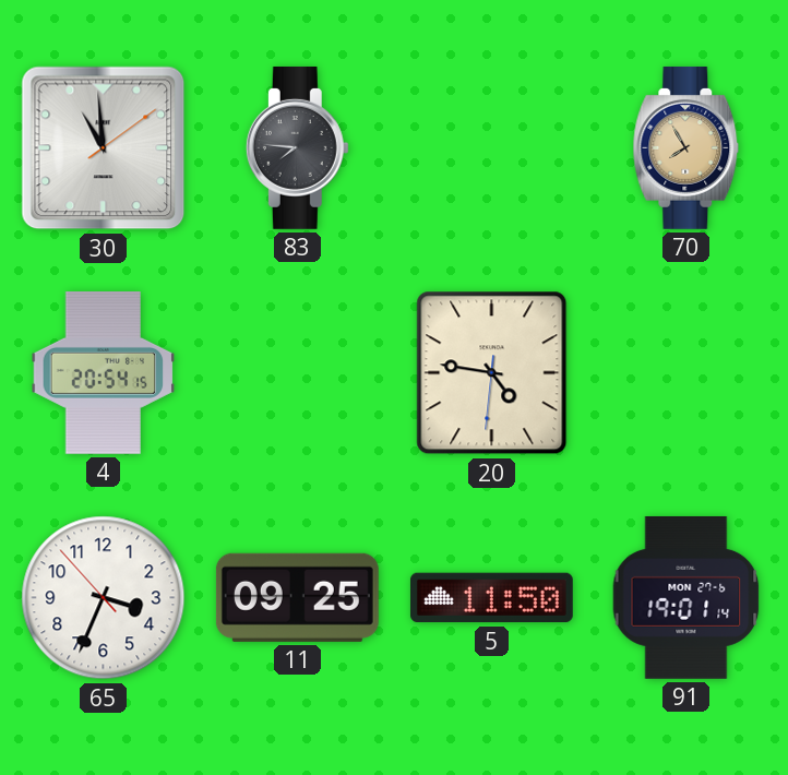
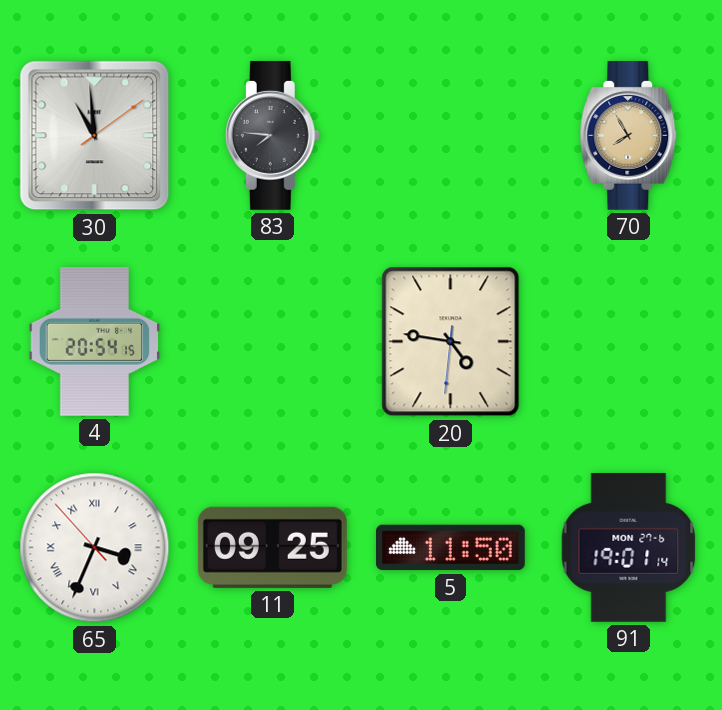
65 numerals: Arabic -> Roman (95, 548)
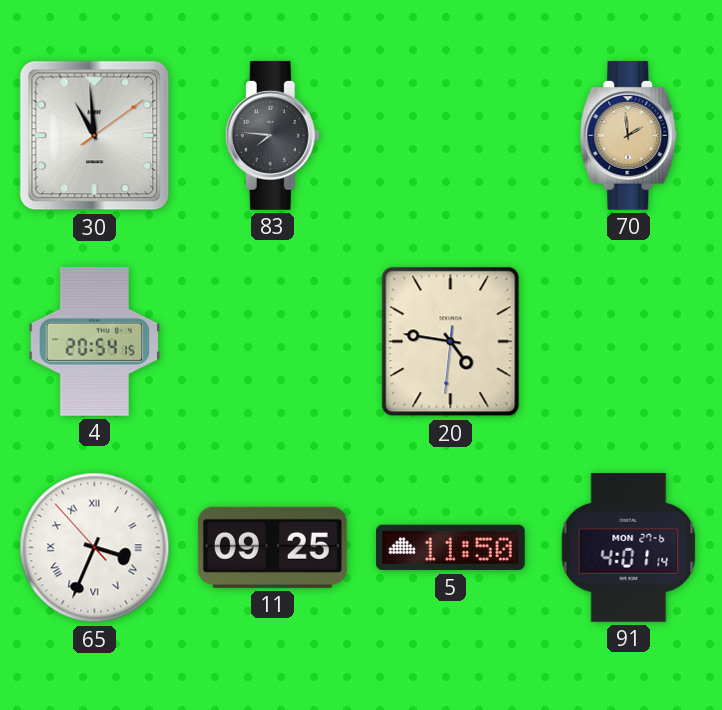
70: 7:55 -> 1:59 (629, 135)
91: 19:01 -> 4:01 (629, 547)
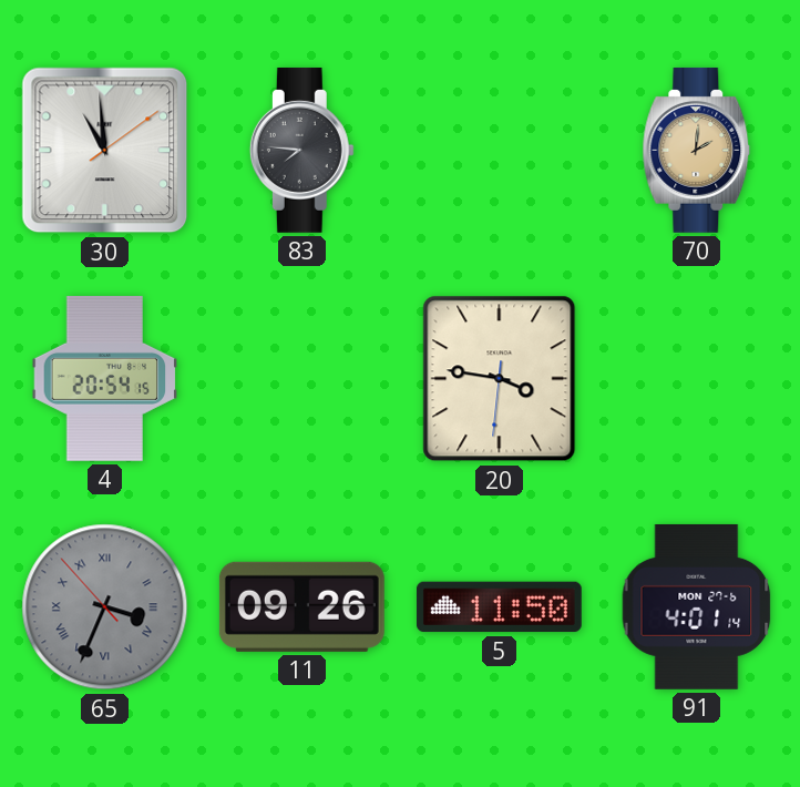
70: 1:59 -> 2:01 (697, 150)
20: 4:46 -> 3:46 (500, 379)
65 dial: white -> grey (105, 607)
11: 09:25 -> 09:26 (301, 606)
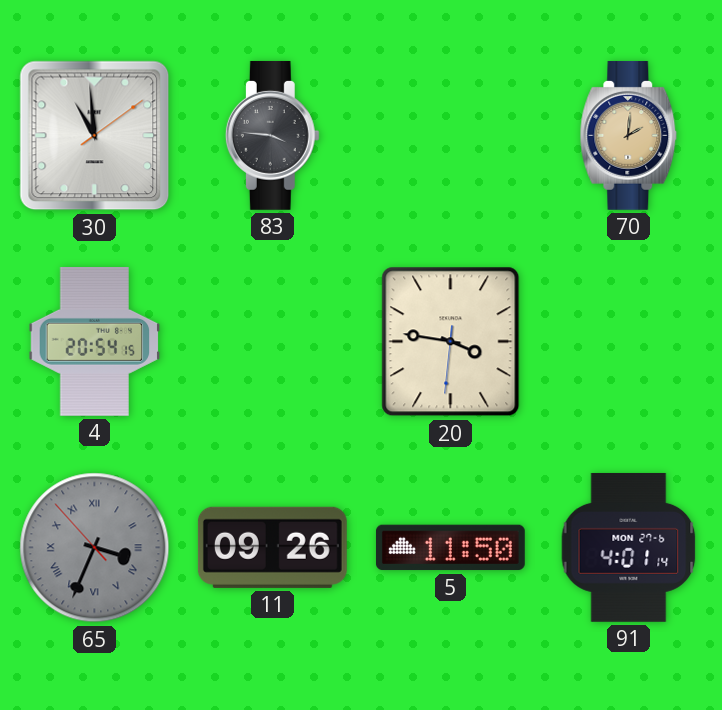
83: 7:46 -> 3:46 (272, 135)
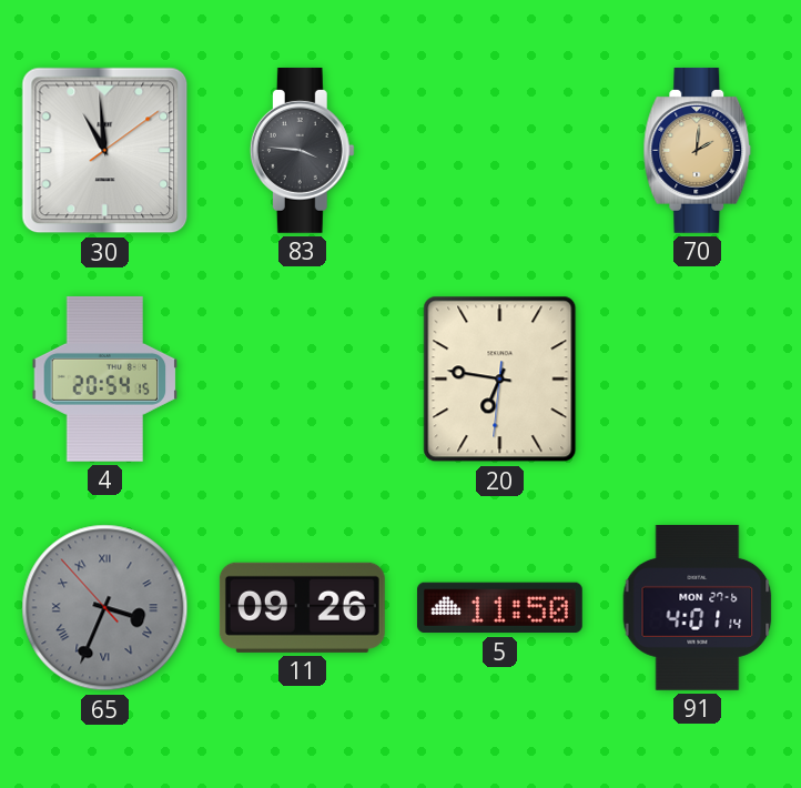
20: 3:46 -> 6:46 (500, 380)
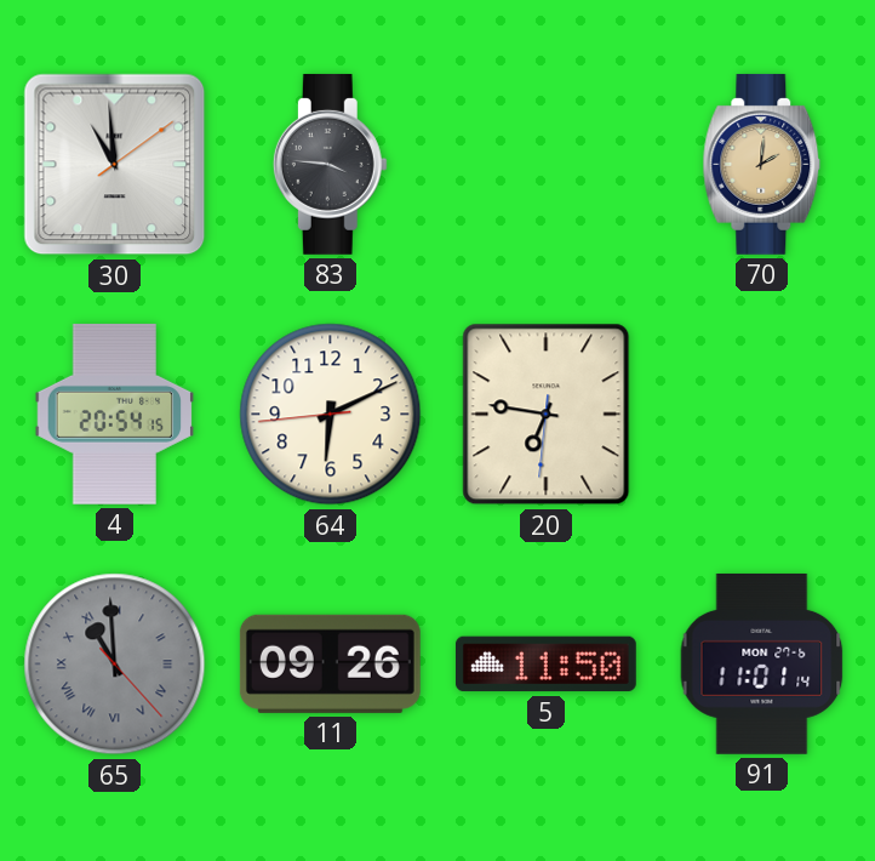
64: none -> 6:10 (331, 415)
65: 3:33 -> 10:59 (115, 665)
91: 4:01 -> 11:01 (762, 663)
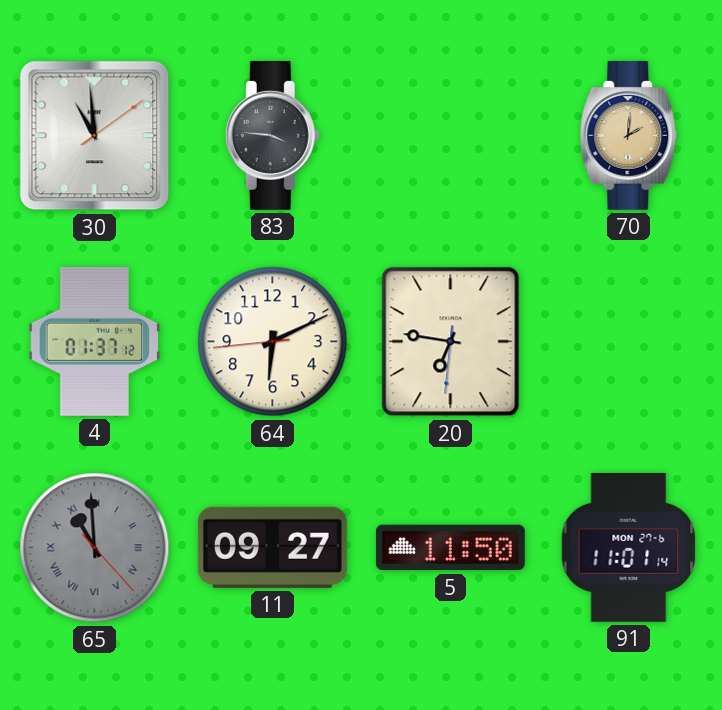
4: 20:54 -> 01:37 (95, 341)
11: 09:26 -> 09:27 (272, 547)
